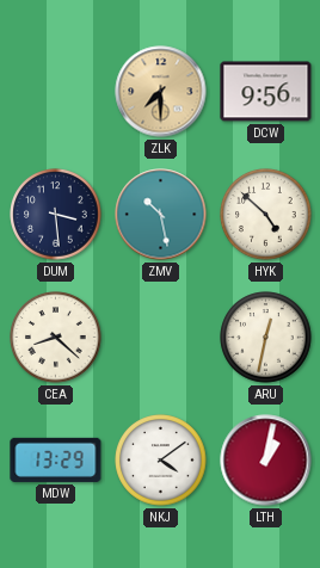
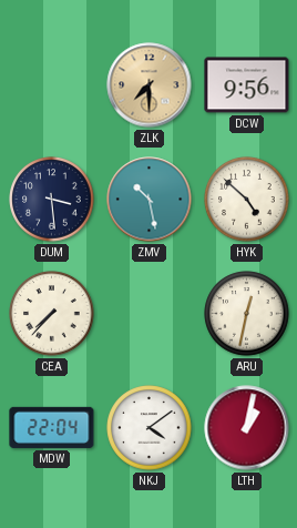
CEA: 8:22 -> 7:37 (52, 314)
MDW: 13:29 -> 22:04 (52, 427)
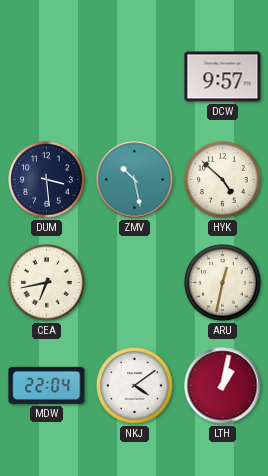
ZLK: 7:30 -> none (150, 85)
DCW: 9:56 -> 9:57 (223, 77)
CEA: 7:37 -> 6:43 (47, 283)
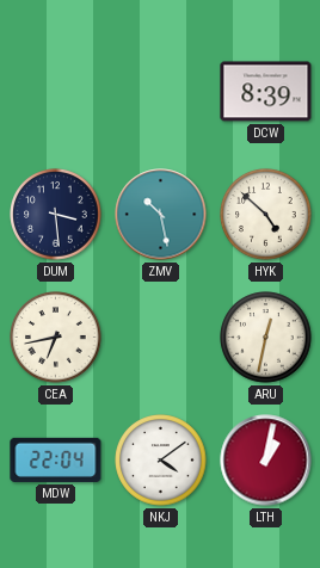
DCW: 9:57 -> 8:39 (266, 92)
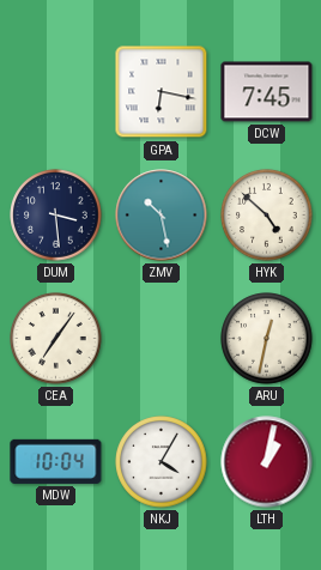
GPA: none -> 6:17 (162, 92)
DCW: 8:39 -> 7:45 (267, 92)
CEA: 6:43 -> 7:06 (56, 339)
MDW: 22:04 -> 10:04 (56, 461)
NKJ: 4:09 -> 4:05 (162, 462)
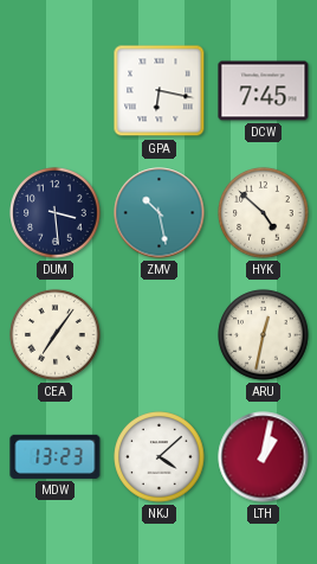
MDW: 10:04 -> 13:23 (56, 456)
NKJ: 4:05 -> 4:08 (160, 457)
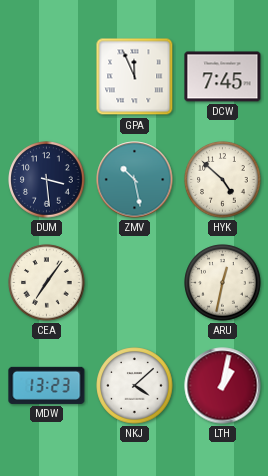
GPA: 6:17 -> 11:56 (135, 77)
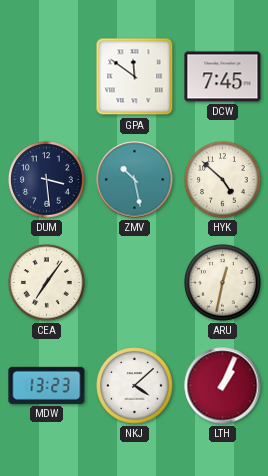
GPA: 11:56 -> 11:51 (135, 77)
LTH: 1:02 -> 1:04 (223, 386)
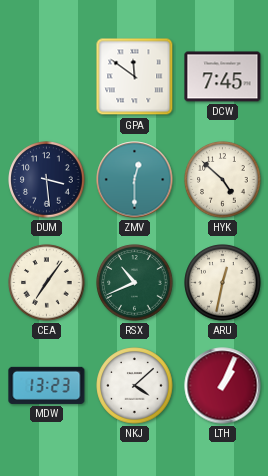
ZMV: 10:28 -> 12:30 (135, 180)
RSX: none -> 10:41 (135, 283)
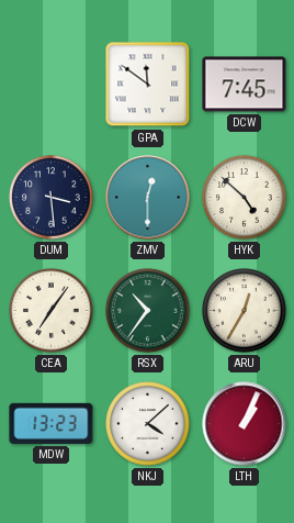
RSX: 10:41 -> 10:36 (148, 311)
ARU: 12:32 -> 12:35 (245, 311)
